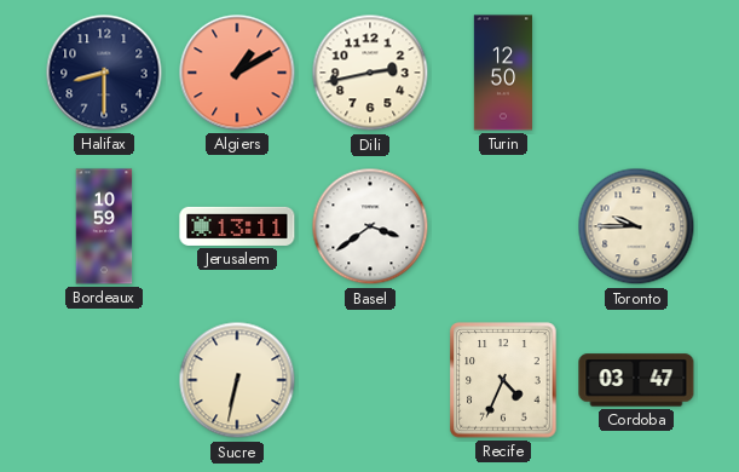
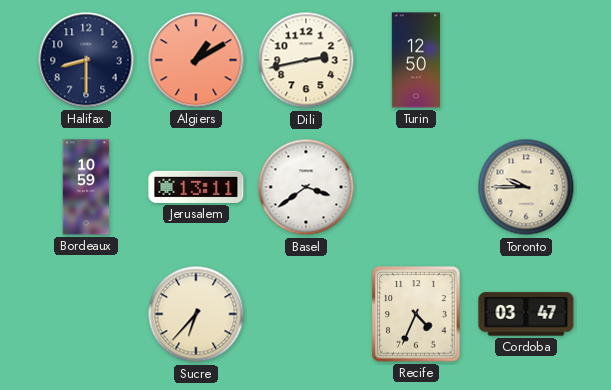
Sucre: 6:32 -> 6:37 (196, 314)
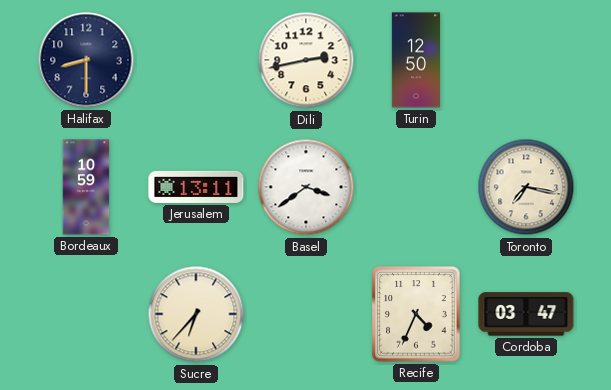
Algiers: 1:10 -> none (196, 60)
Toronto: 9:45 -> 7:17 (526, 187)
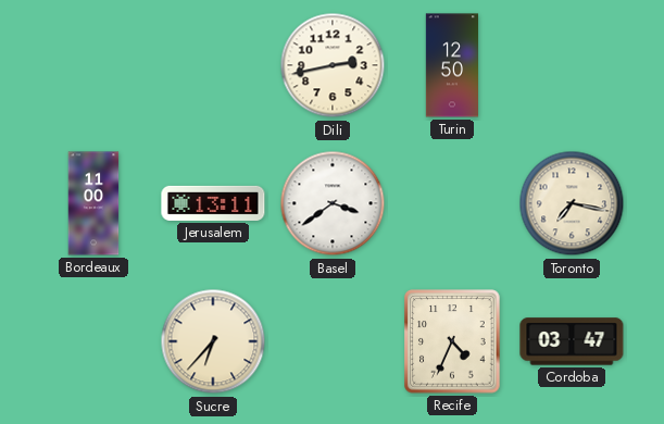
Halifax: 8:30 -> none (86, 60)
Bordeaux: 10:59 -> 11:00 (93, 203)
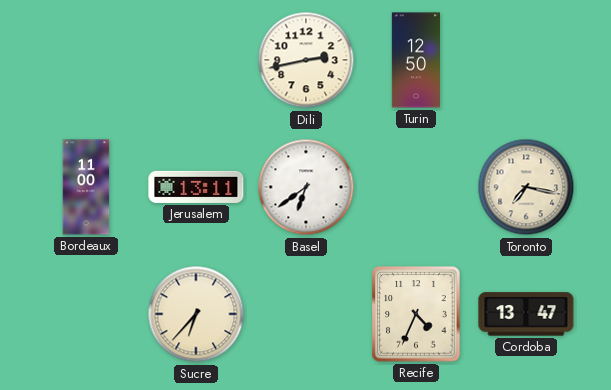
Basel: 3:39 -> 6:39 (306, 187)
Cordoba: 03:47 -> 13:47 (526, 314)
